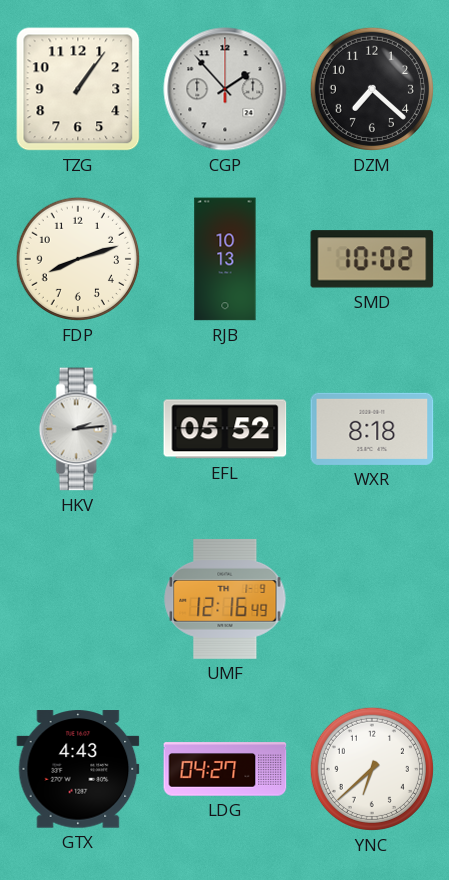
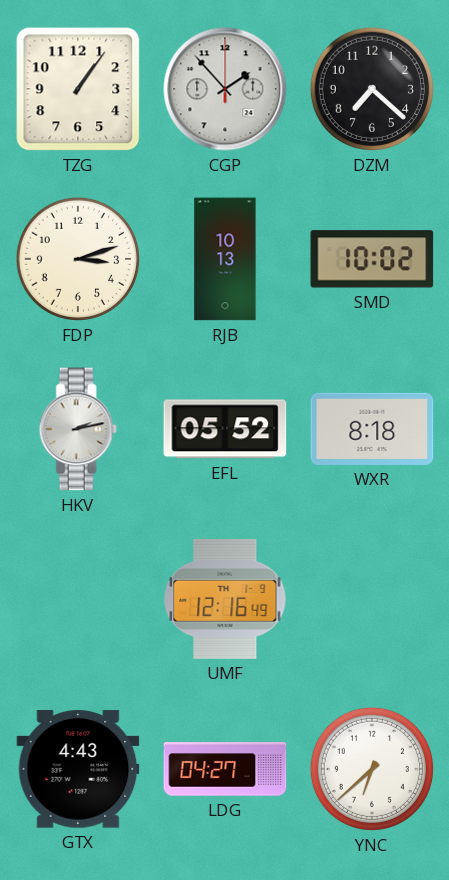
FDP: 8:12 -> 3:12 (78, 259)
HKV: 2:14 -> 2:13 (78, 429)
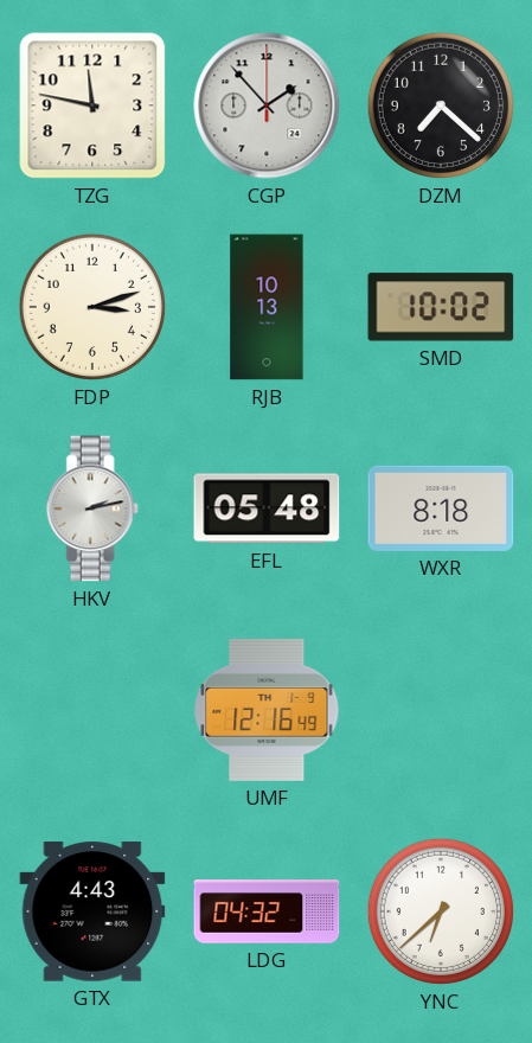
TZG: 1:06 -> 11:47 (92, 105)
EFL: 05:52 -> 05:48 (267, 508)
LDG: 04:27 -> 04:32 (267, 911)
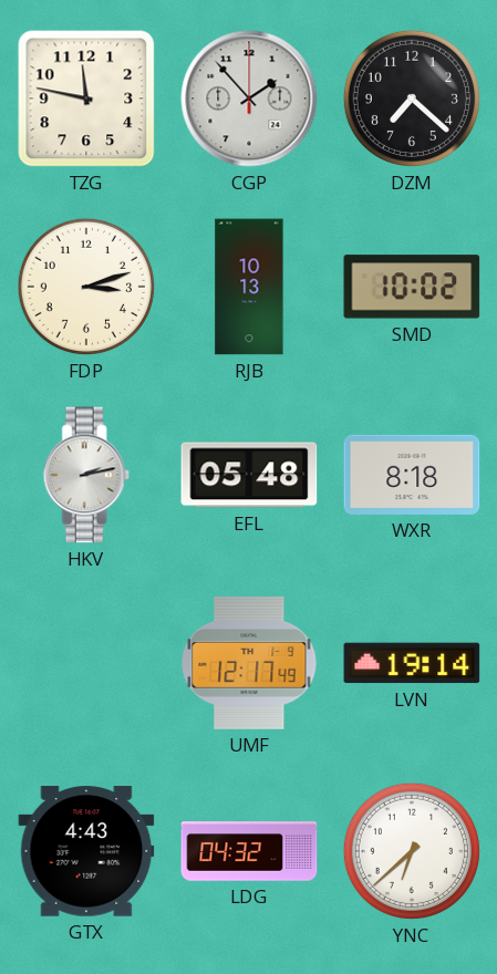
UMF: 12:16 -> 12:17 (249, 663)
LVN: none -> 19:14 (412, 663)
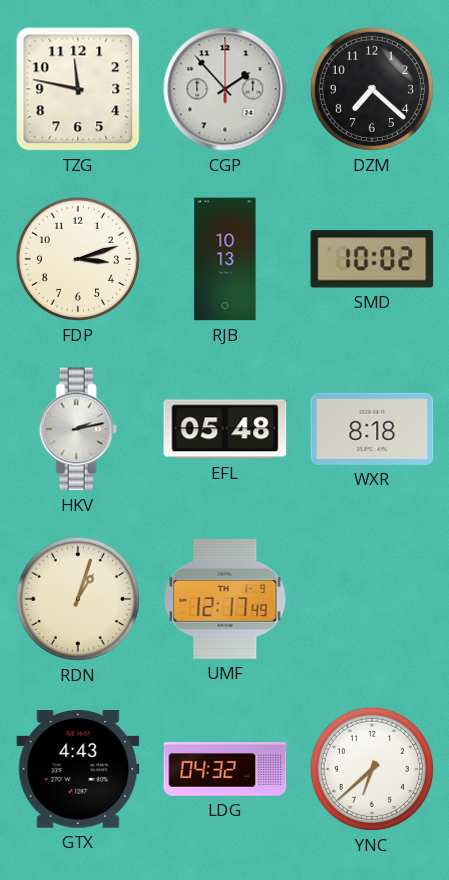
RDN: none -> 1:03 (78, 599)
LVN: 19:14 -> none (412, 663)
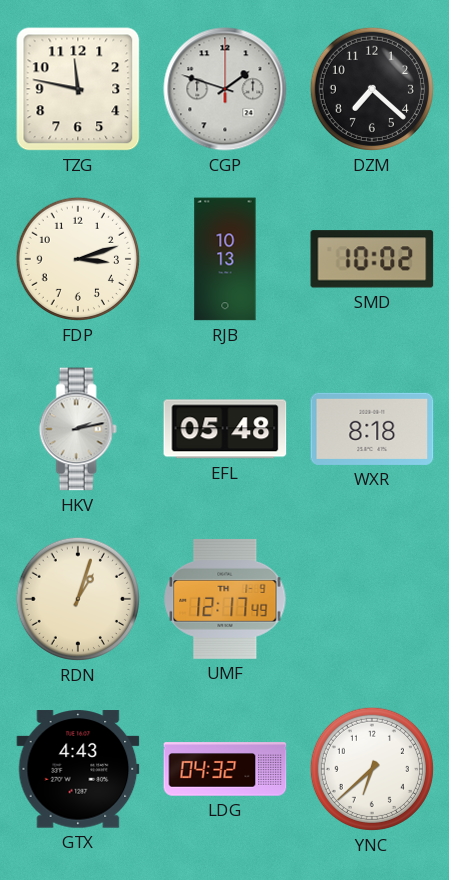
CGP: 1:53 -> 1:48 (225, 89)
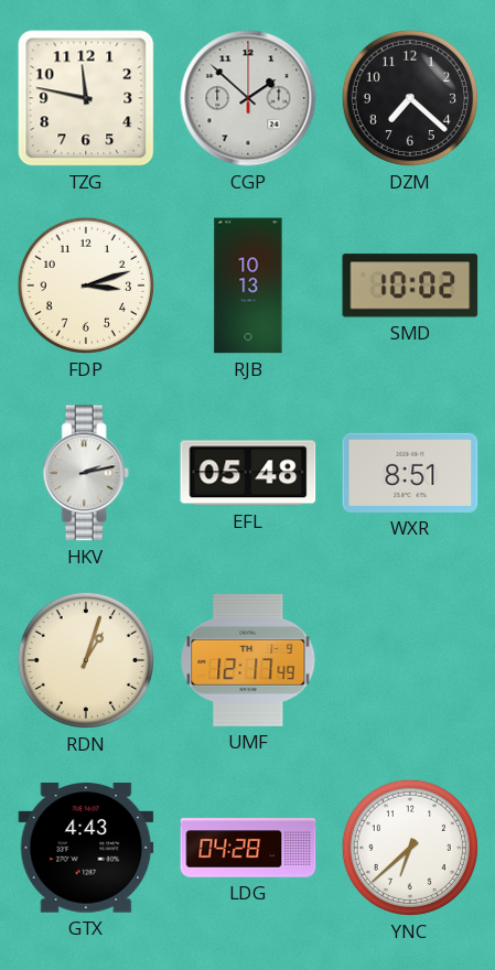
CGP: 1:48 -> 1:52 (248, 98)
WXR: 8:18 -> 8:51 (410, 473)
LDG: 04:32 -> 04:28 (248, 848)
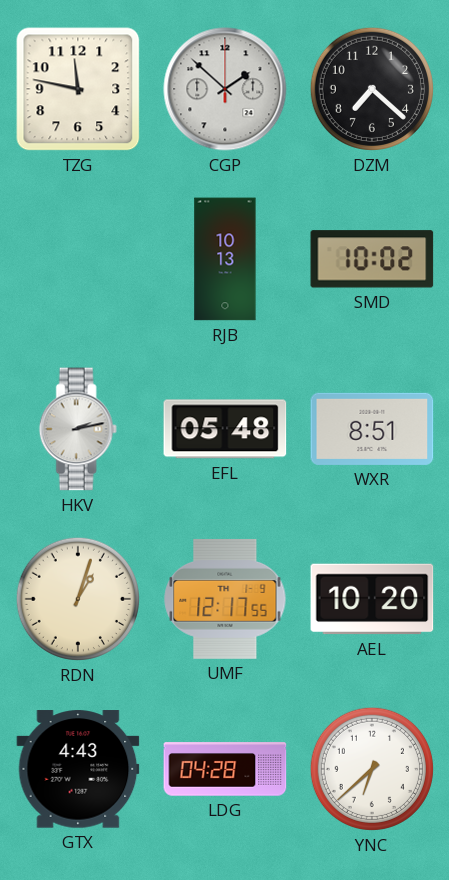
FDP: 3:12 -> none (86, 285)
UMF: 12:17:49 -> 12:17:55 (225, 599)
AEL: none -> 10:20 (372, 599)
